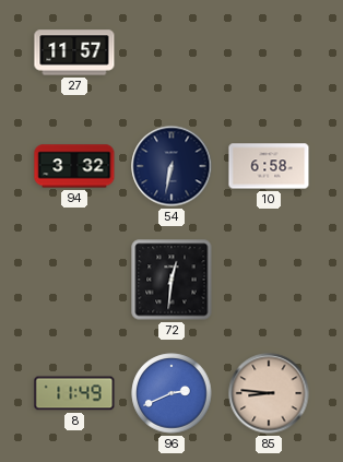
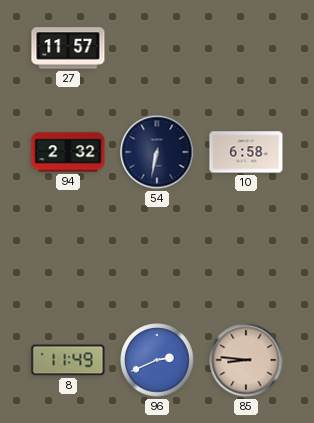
94: 3:32 -> 2:32 (68, 152)
72: 12:31 -> none (171, 280)
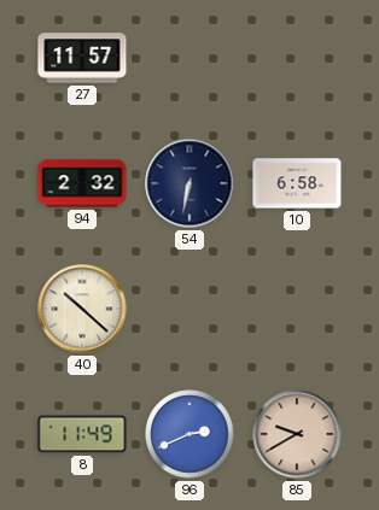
40: none -> 10:22 (82, 309)
85: 8:46 -> 9:40 (297, 434)
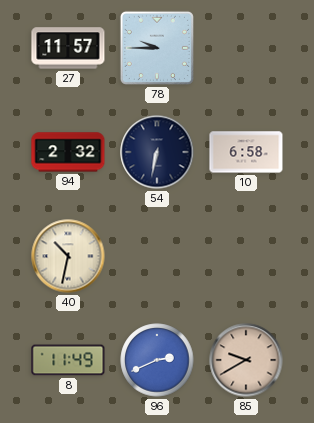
78: none -> 9:45 (157, 48)
40: 10:22 -> 10:32 (68, 256)
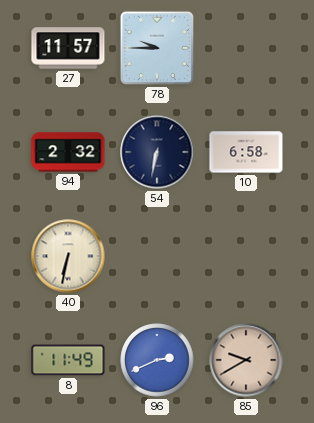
40: 10:32 -> 6:32 (68, 256)
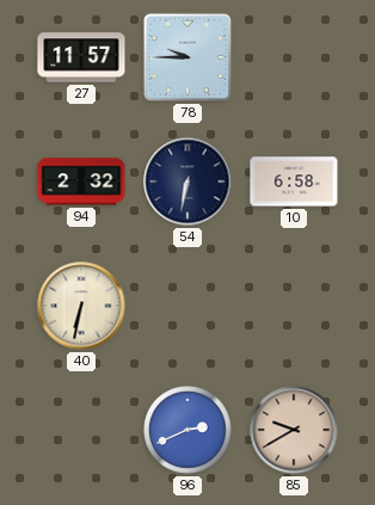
8: 11:49 -> none (68, 360)
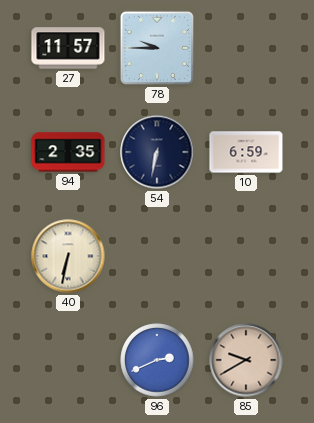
94: 2:32 -> 2:35 (68, 152)
10: 6:58 -> 6:59 (246, 152)
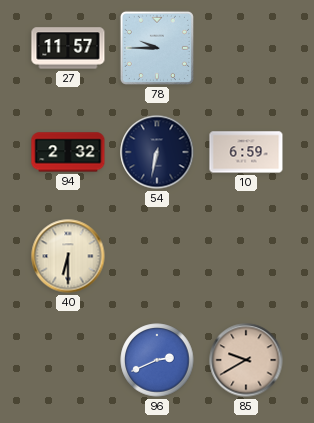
94: 2:35 -> 2:32 (68, 152)
40: 6:32 -> 6:30 (68, 256)
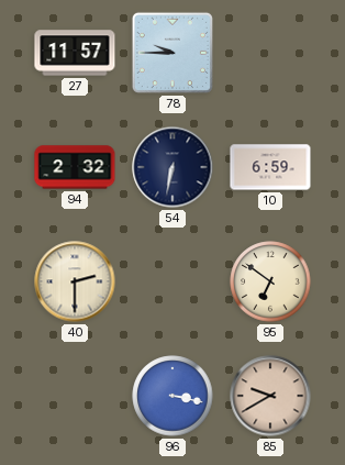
40: 6:30 -> 2:30 (75, 281)
95: none -> 6:51 (270, 281)
96: 2:41 -> 3:17 (172, 396)
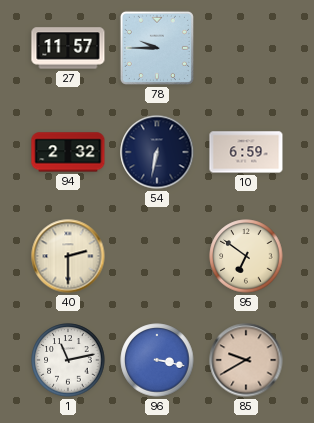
1: none -> 11:13 (68, 360)
